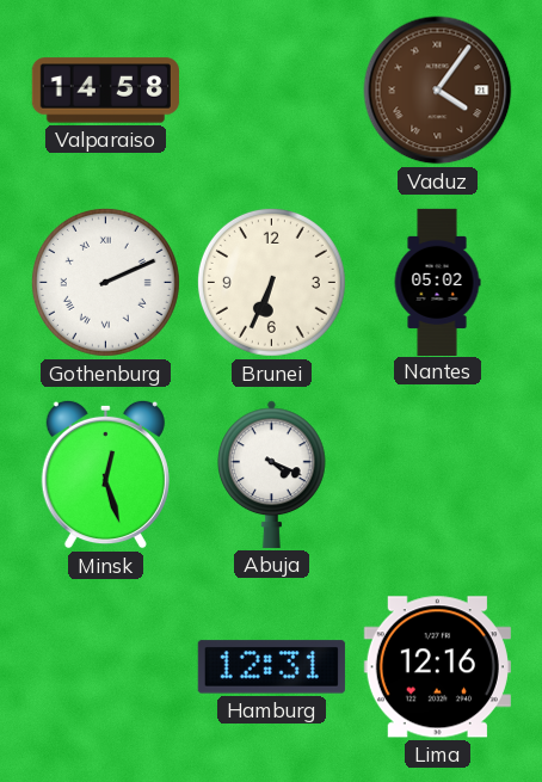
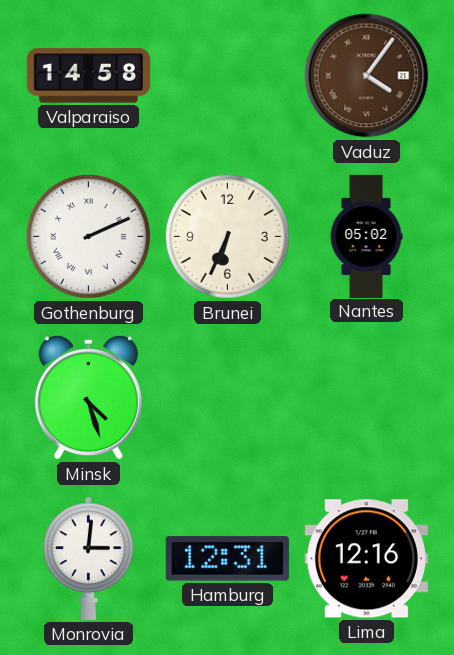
Minsk: 12:27 -> 4:27 (88, 397)
Abuja: 4:19 -> none (272, 474)
Monrovia: none -> 3:01 (89, 558)
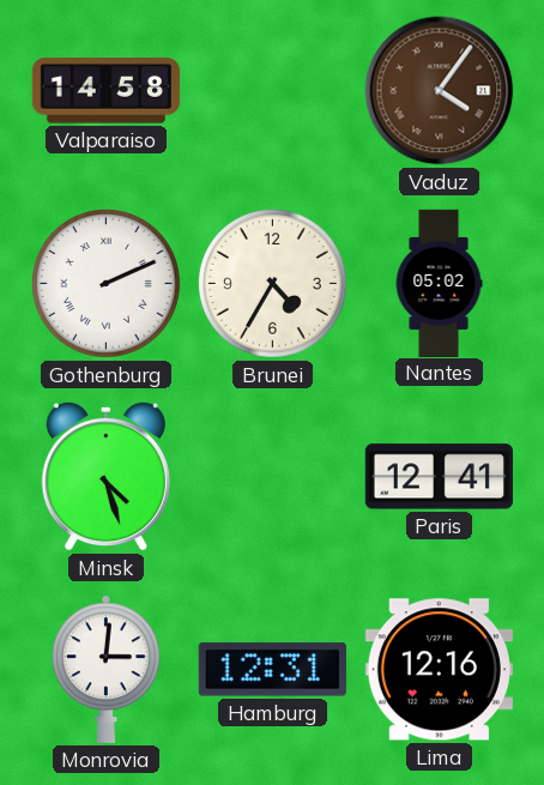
Brunei: 6:34 -> 4:35 (272, 283)
Paris: none -> 12:41 (439, 477)
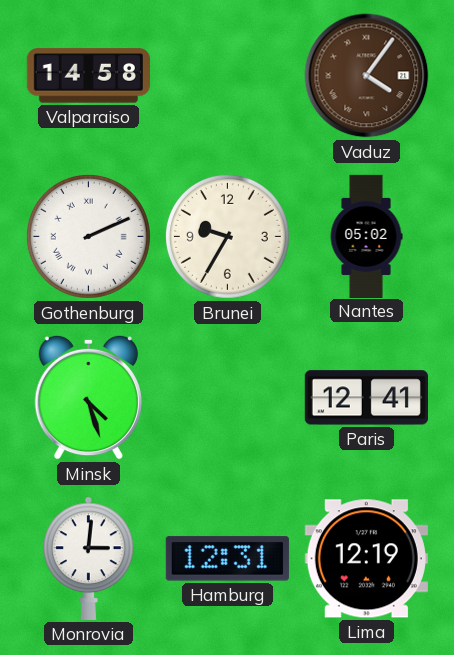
Brunei: 4:35 -> 9:35 (227, 236)
Lima: 12:16 -> 12:19 (366, 559)
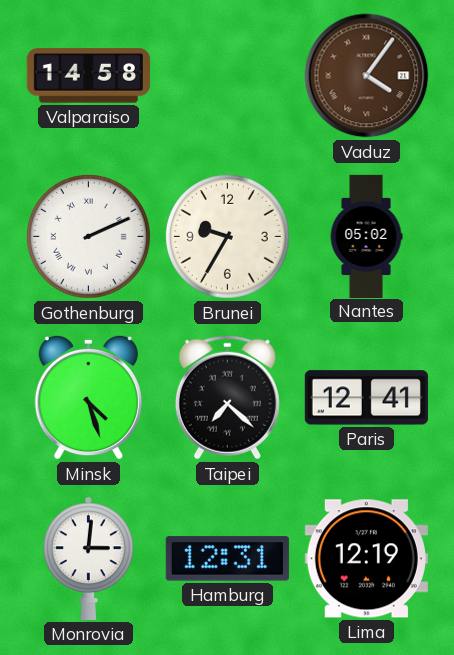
Taipei: none -> 7:22 (227, 397)
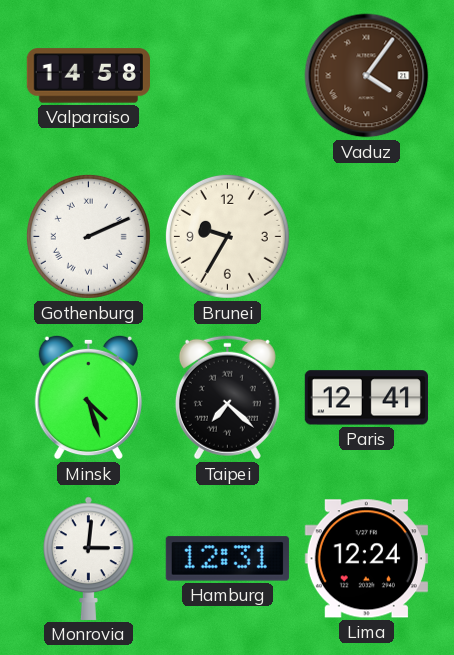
Nantes: 05:02 -> none (366, 236)
Lima: 12:19 -> 12:24 (366, 559)
